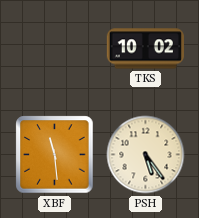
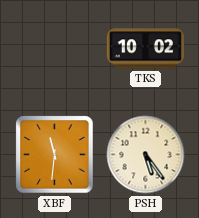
XBF: 11:29 -> 11:31 (55, 155)
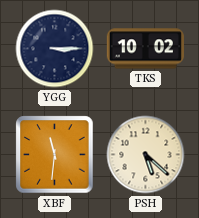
YGG: none -> 3:15 (55, 49)
PSH: 5:24 -> 5:22 (146, 155)
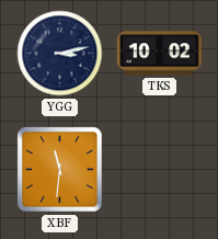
YGG: 3:15 -> 3:13 (60, 54)
PSH: 5:22 -> none (146, 155)
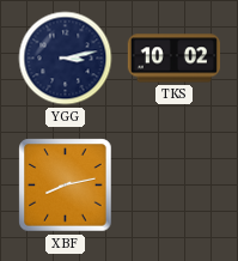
XBF: 11:31 -> 8:13 (66, 186)
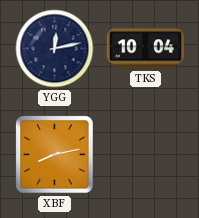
YGG: 3:13 -> 12:13 (55, 49)
TKS: 10:02 -> 10:04 (145, 49)
